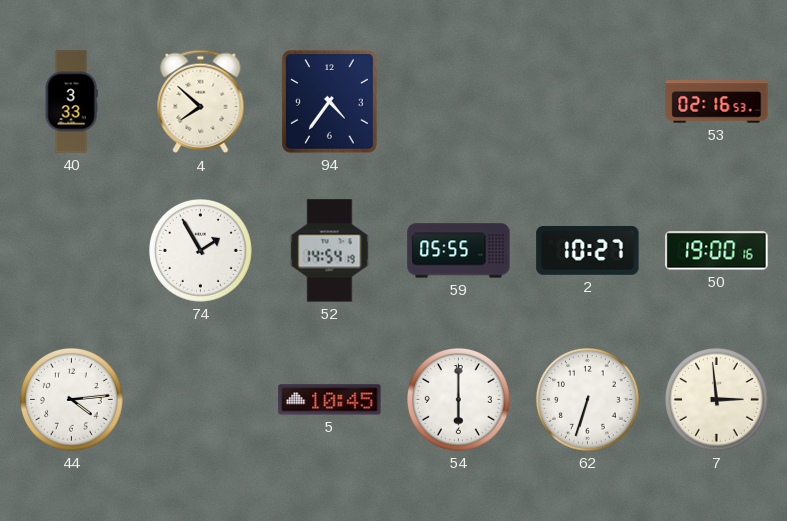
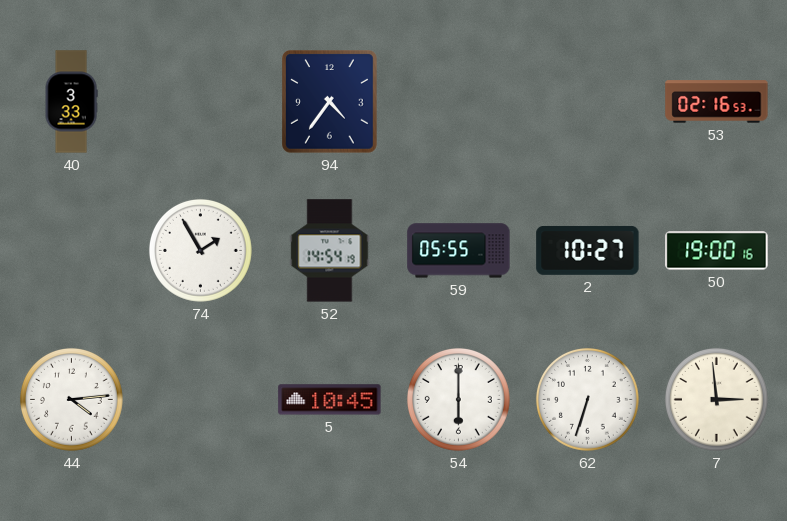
4: 7:52 -> none (201, 102)
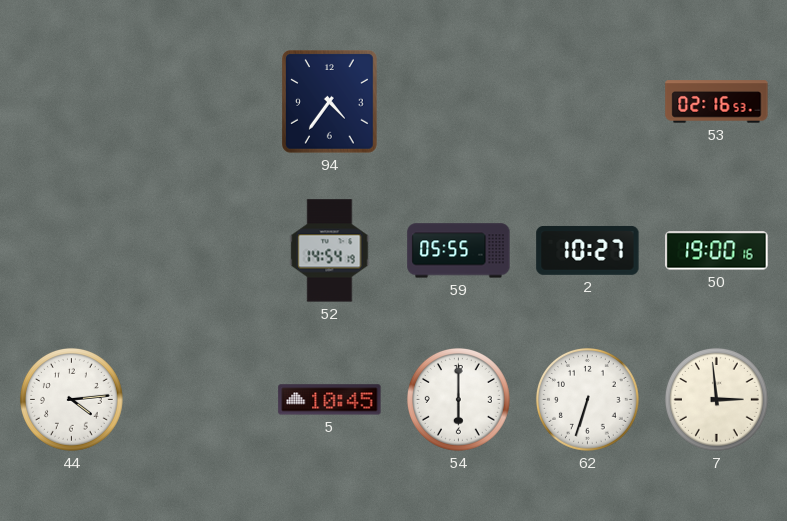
40: 3:33 -> none (71, 102)
74: 1:55 -> none (201, 251)
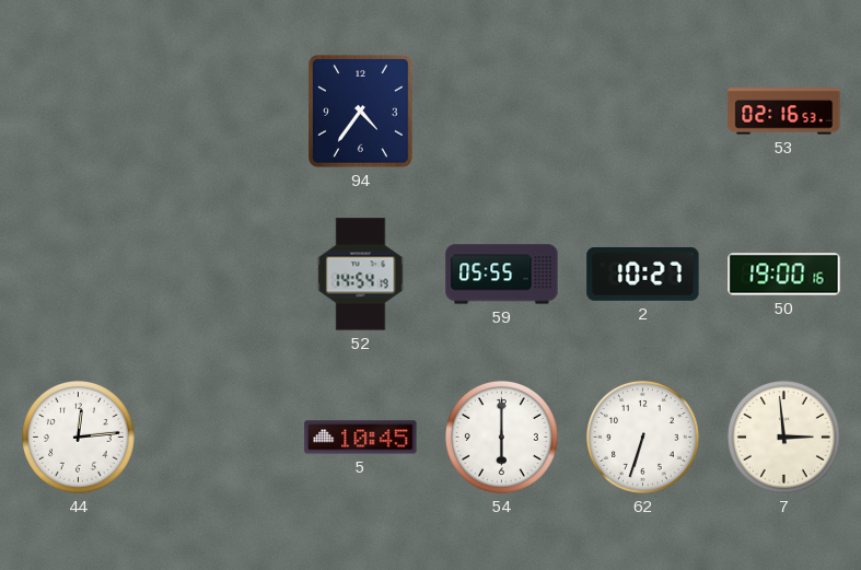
44: 4:14 -> 12:14 (79, 438)
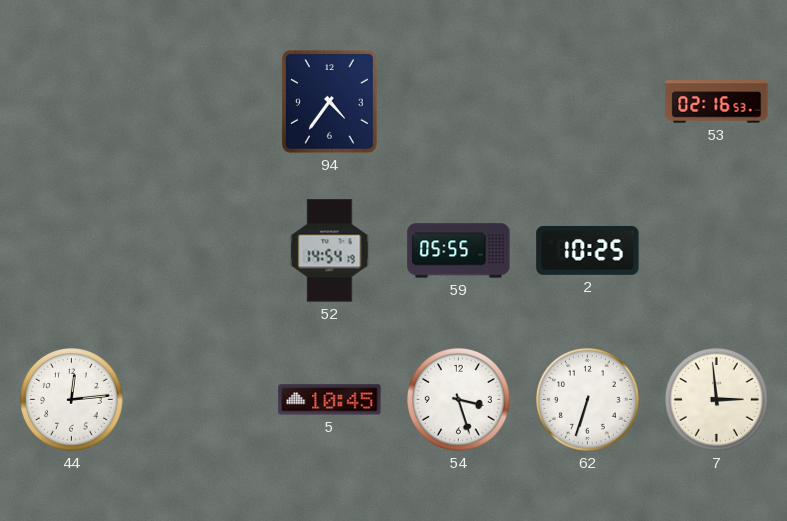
2: 10:27 -> 10:25 (588, 250)
50: 19:00 -> none (784, 275)
54: 6:00 -> 3:27 (459, 400)
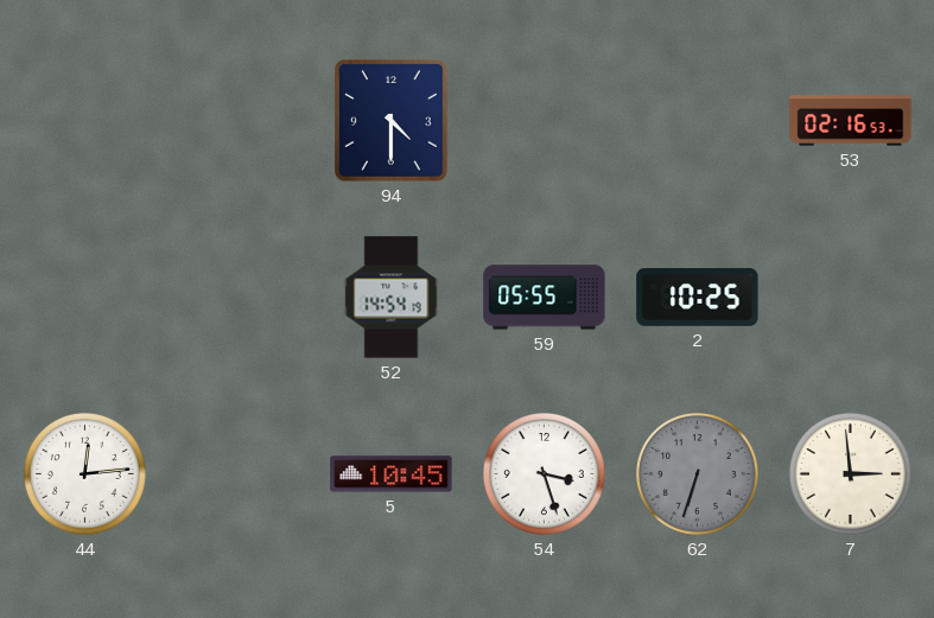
94: 4:36 -> 4:30 (392, 121)
62 dial: white -> grey (698, 474)
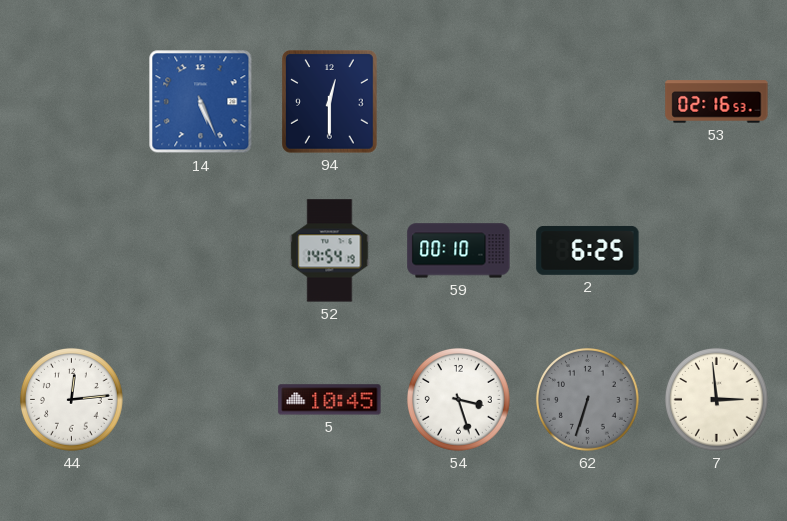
14: none -> 5:26 (201, 102)
94: 4:30 -> 12:30 (330, 102)
59: 05:55 -> 00:10 (459, 251)
2: 10:25 -> 6:25 (588, 250)
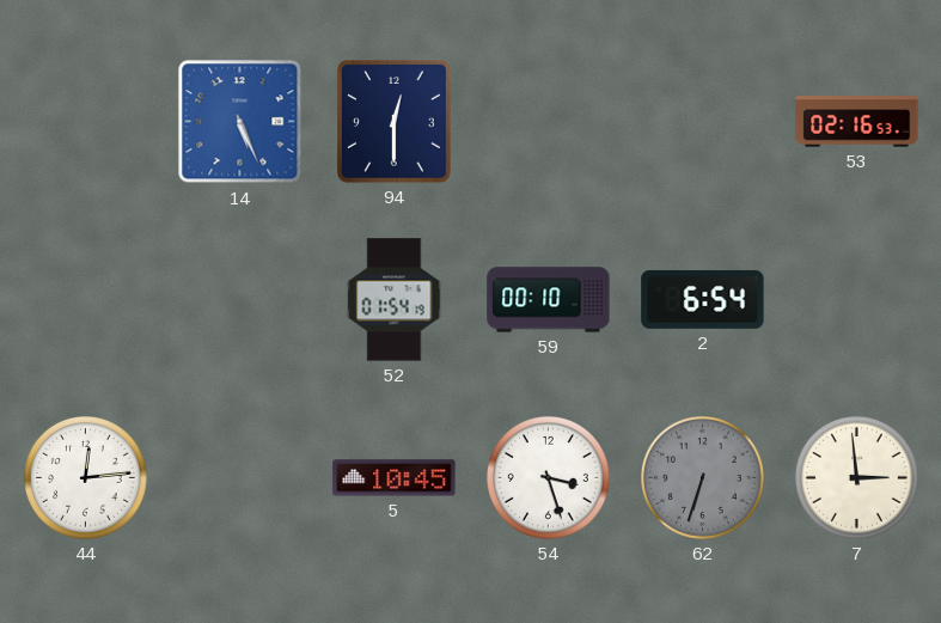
52: 14:54 -> 01:54 (395, 300)
2: 6:25 -> 6:54 (703, 299)
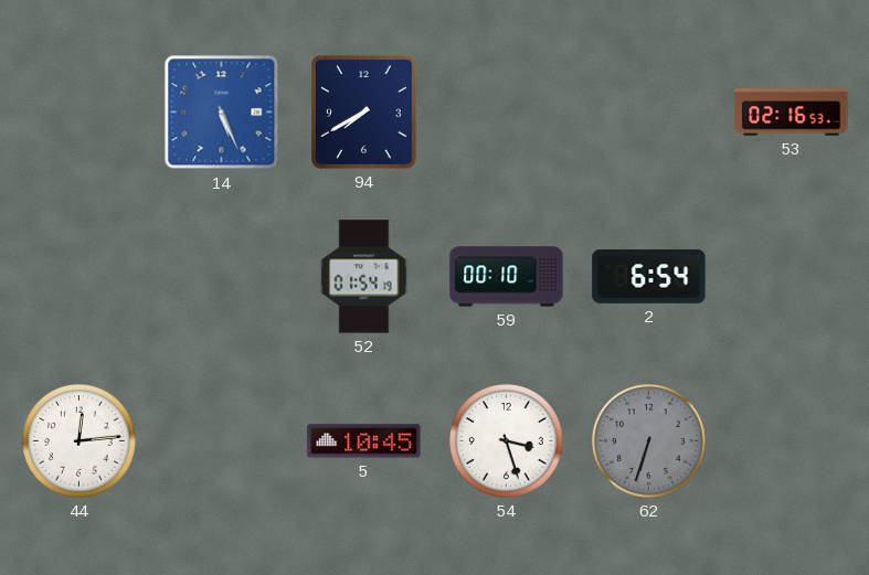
94: 12:30 -> 7:40 (364, 113)
7: 2:59 -> none (857, 478)
